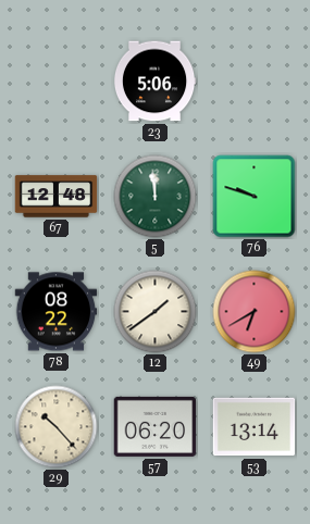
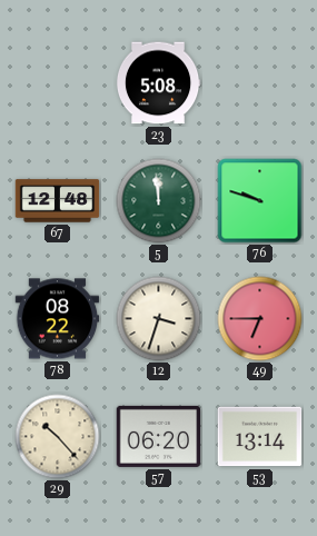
23: 5:06 -> 5:08 (158, 83)
12: 1:39 -> 3:33 (159, 319)
49: 6:40 -> 6:45 (260, 319)
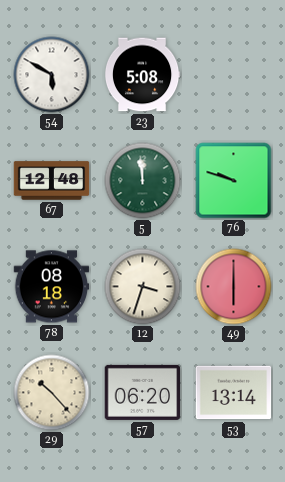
54: none -> 5:50 (52, 75)
78: 08:22 -> 08:18 (52, 287)
49: 6:45 -> 6:00 (234, 287)
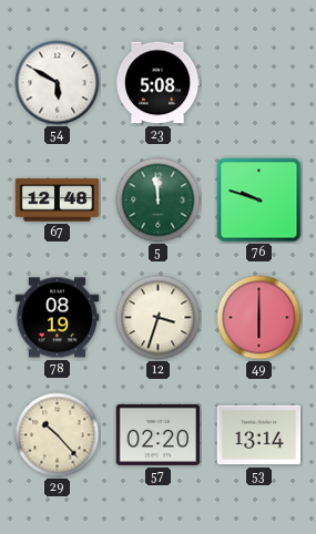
78: 08:18 -> 08:19 (58, 318)
57: 06:20 -> 02:20 (159, 434)
